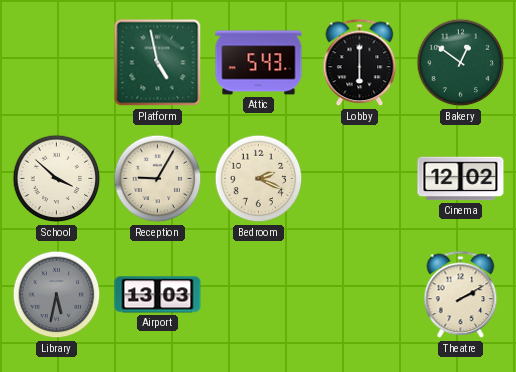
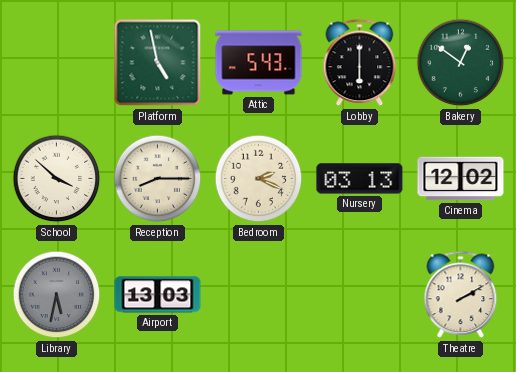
Reception: 9:05 -> 8:15 (158, 179)
Nursery: none -> 03:13 (360, 179)
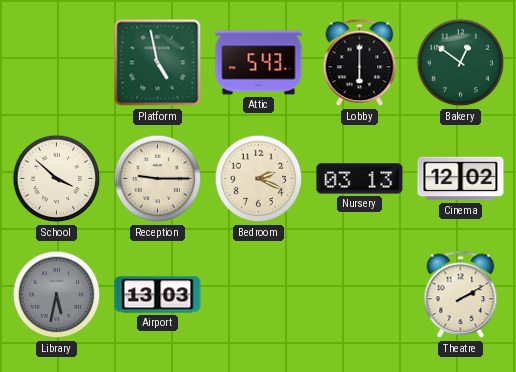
Reception: 8:15 -> 9:15 (158, 179)
